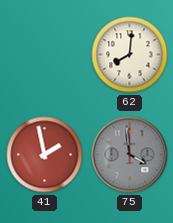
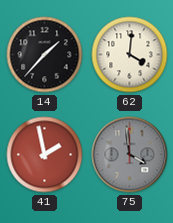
14: none -> 1:37 (45, 55)
62: 8:01 -> 4:01 (130, 55)
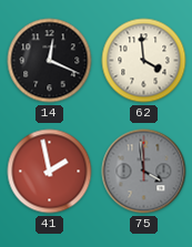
14: 1:37 -> 12:19 (50, 61)
62: 4:01 -> 3:59 (144, 61)
